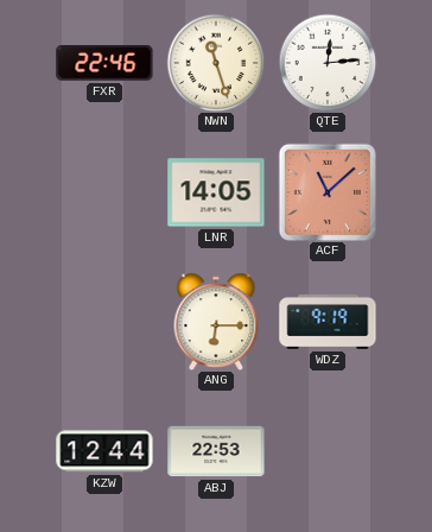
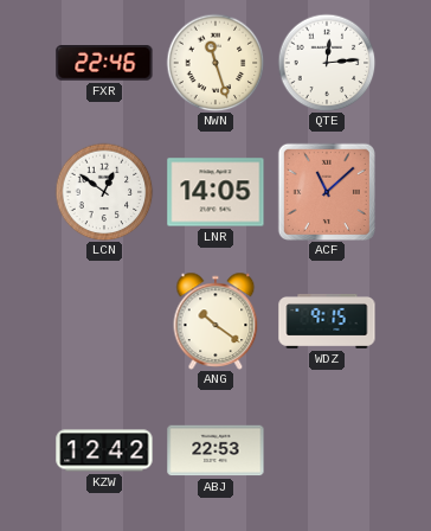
LCN: none -> 12:51 (104, 192)
ANG: 6:15 -> 10:21 (215, 321)
WDZ: 9:19 -> 9:15 (327, 321)
KZW: 12:44 -> 12:42 (104, 450)
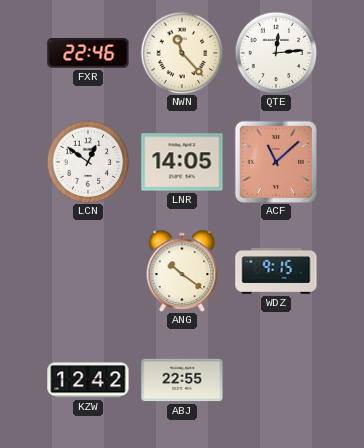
NWN: 11:27 -> 11:23 (182, 53)
ABJ: 22:53 -> 22:55 (182, 380)
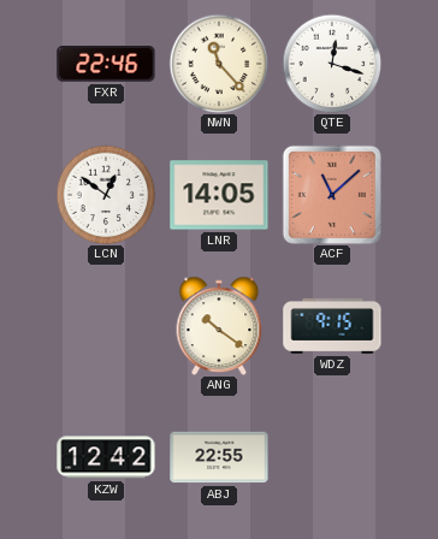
QTE: 12:14 -> 12:18 (332, 64)
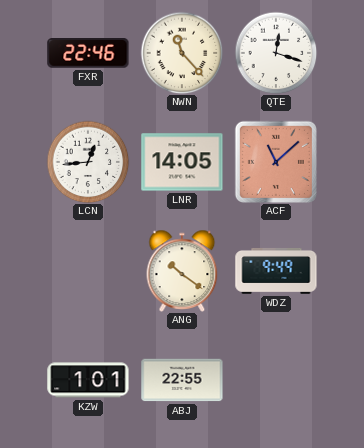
LCN: 12:51 -> 12:44 (88, 162)
WDZ: 9:15 -> 9:49 (276, 271)
KZW: 12:42 -> 1:01 (88, 380)
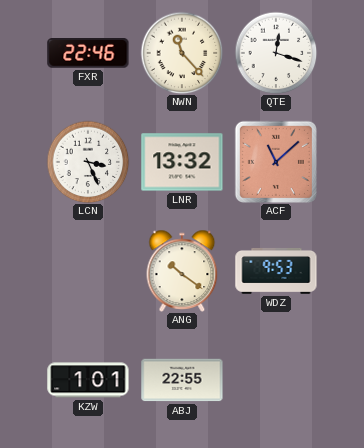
LCN: 12:44 -> 3:26 (88, 162)
LNR: 14:05 -> 13:32 (182, 162)
WDZ: 9:49 -> 9:53 (276, 271)
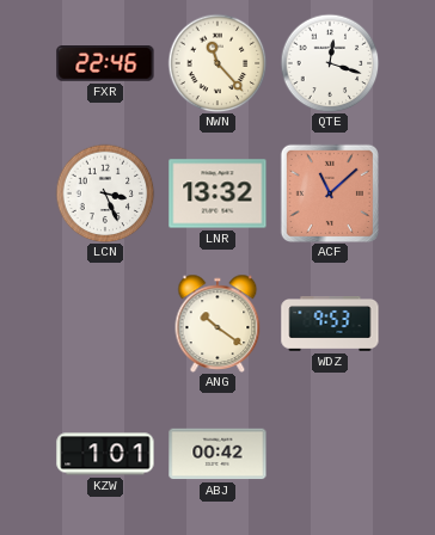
ABJ: 22:55 -> 00:42 (217, 454)
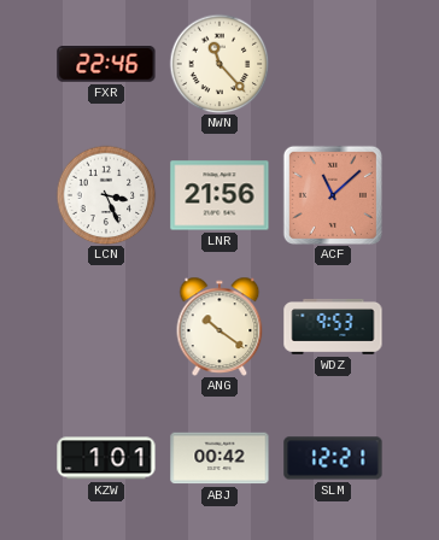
QTE: 12:18 -> none (330, 63)
LNR: 13:32 -> 21:56 (219, 195)
SLM: none -> 12:21 (333, 458)
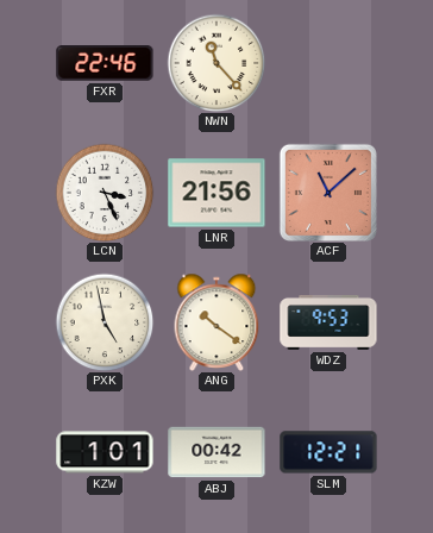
PXK: none -> 4:58 (105, 322)
